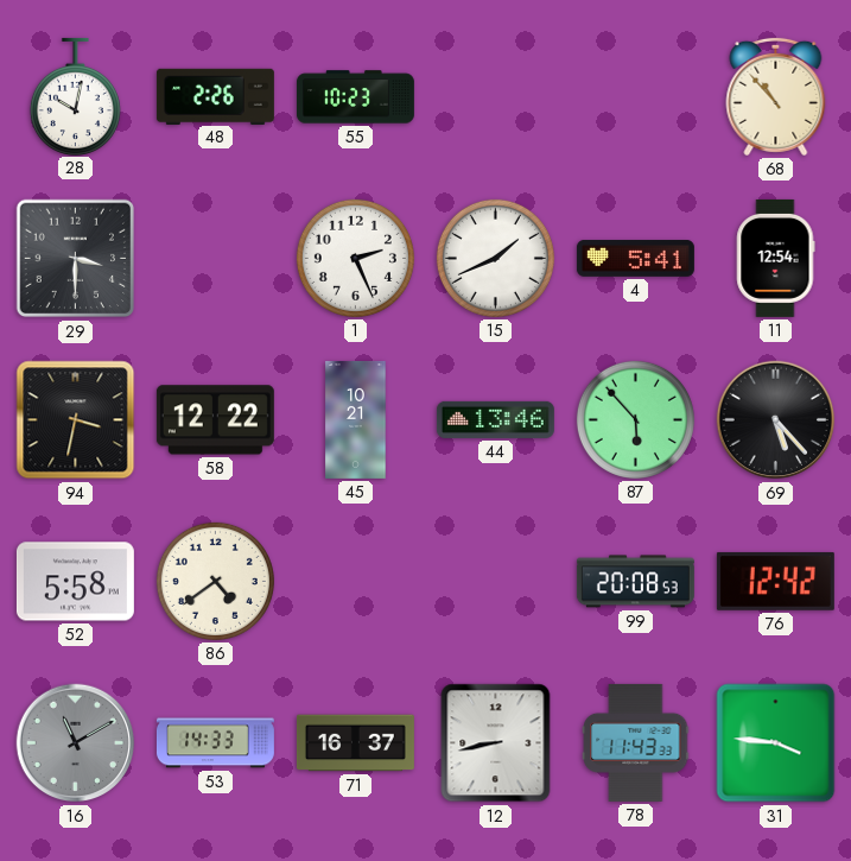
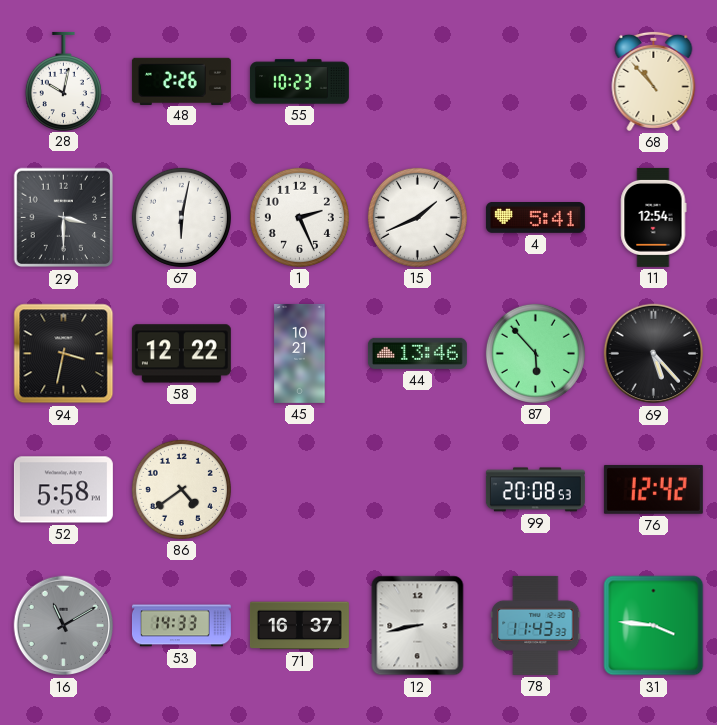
67: none -> 6:02 (181, 217)
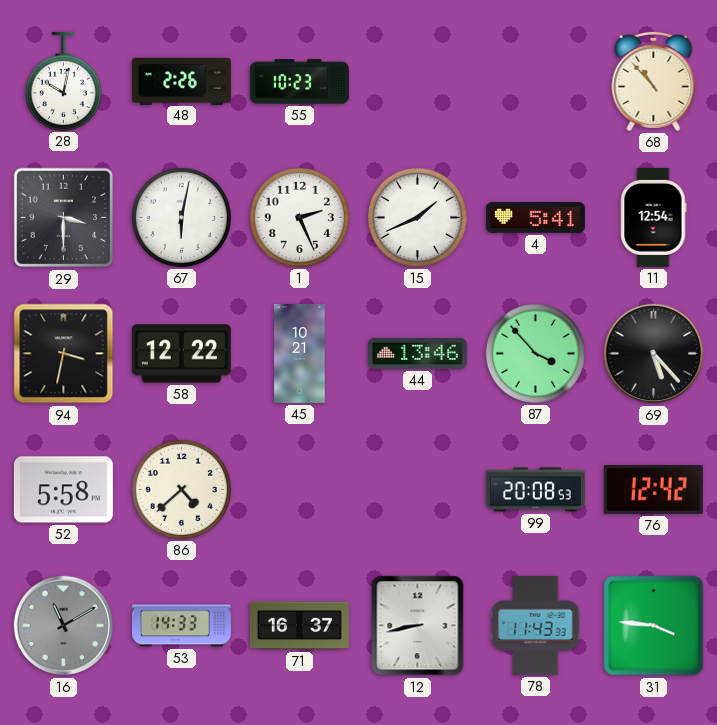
87: 5:53 -> 3:53 (535, 353)
86: 4:39 -> 4:38 (181, 489)
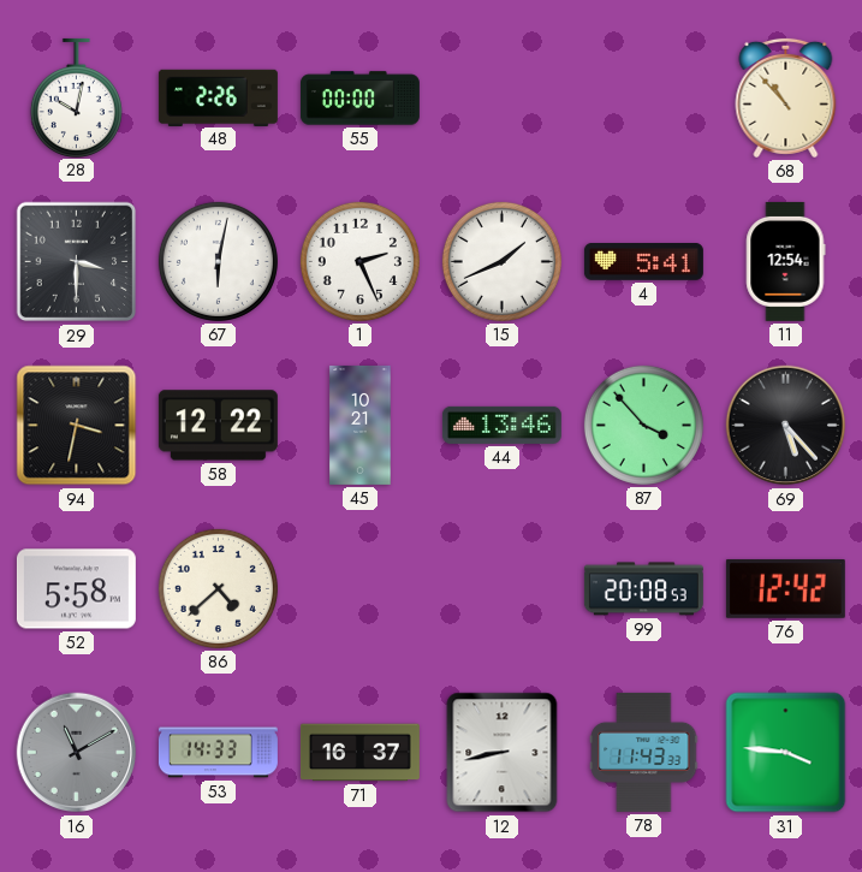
55: 10:23 -> 00:00 (359, 99)
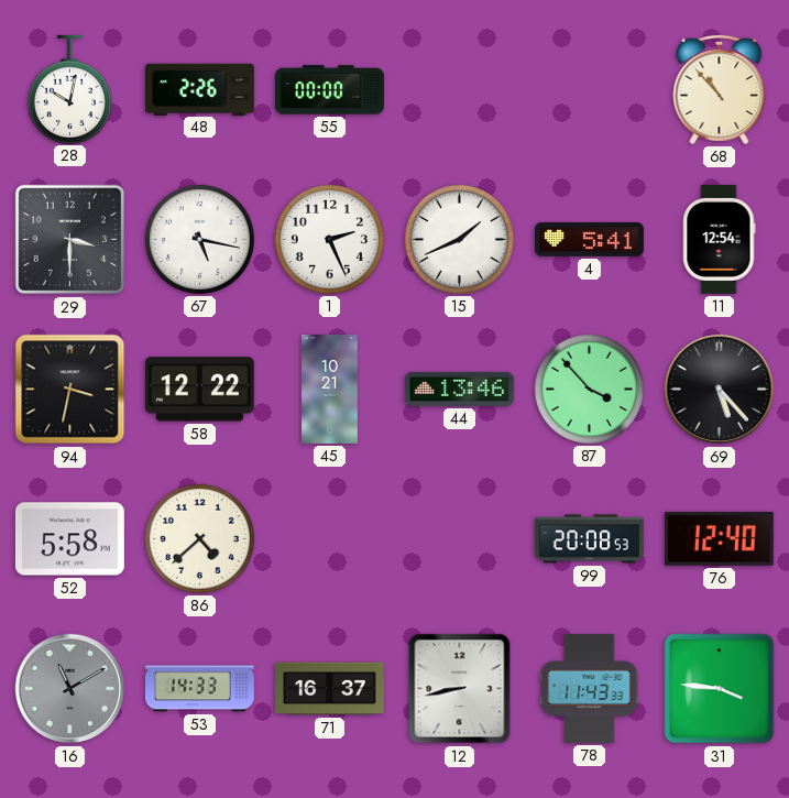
67: 6:02 -> 5:17 (199, 239)
76: 12:42 -> 12:40 (719, 538)
